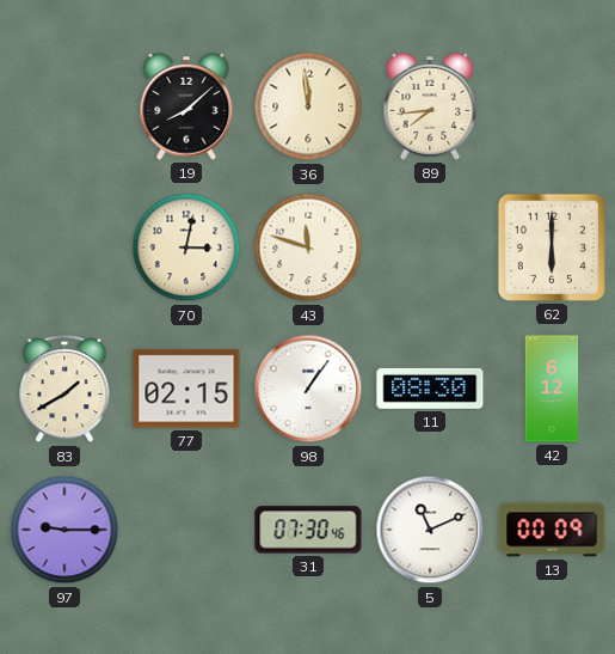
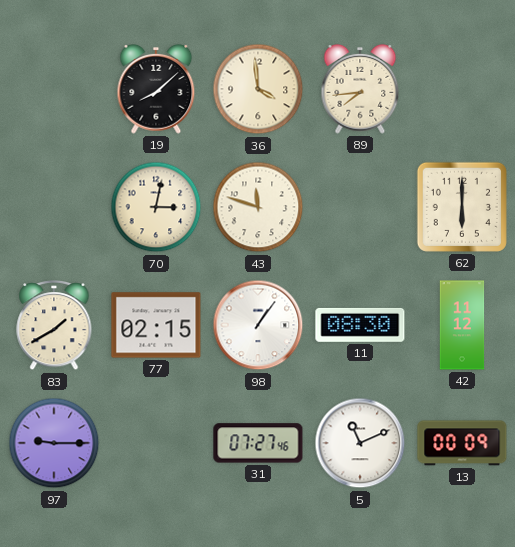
36: 11:59 -> 3:59 (258, 89)
42: 6:12 -> 11:12 (462, 325)
31: 07:30 -> 07:27 (258, 443)
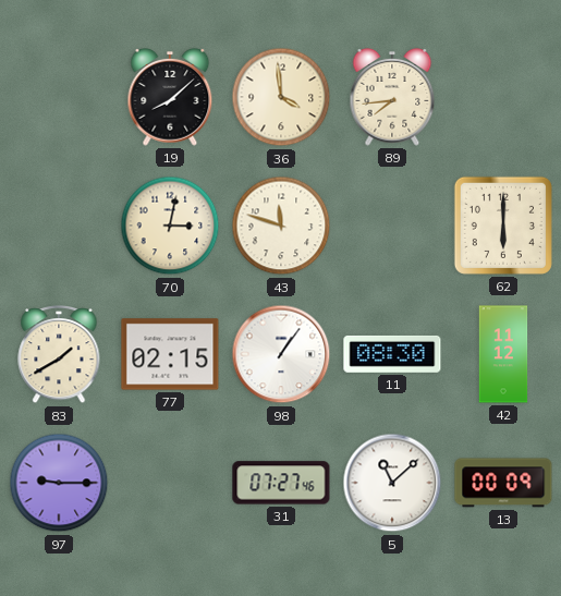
5: 11:11 -> 11:08 (392, 483)
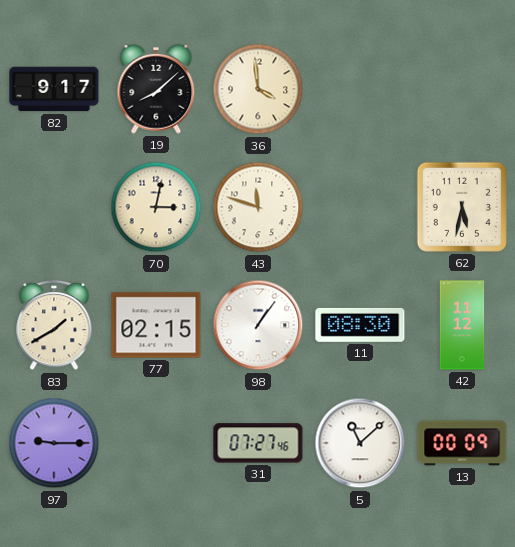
82: none -> 9:17 (54, 89)
89: 7:44 -> none (392, 97)
62: 6:00 -> 5:32 (462, 207)
